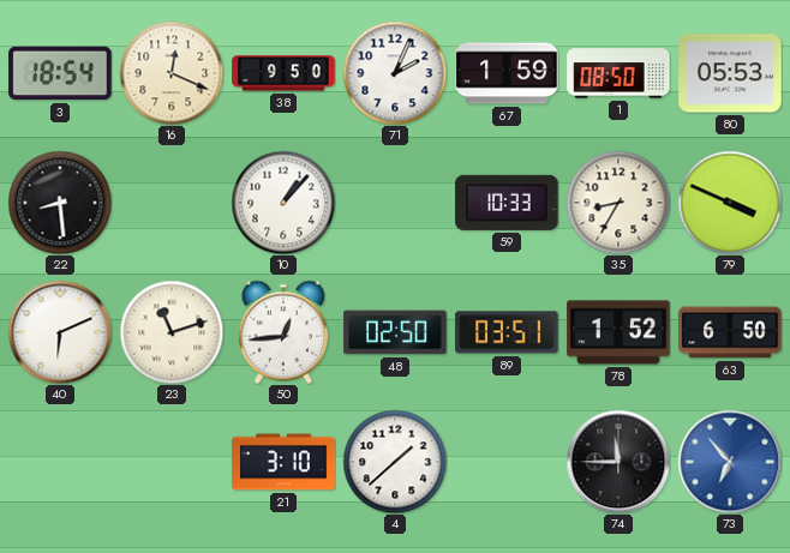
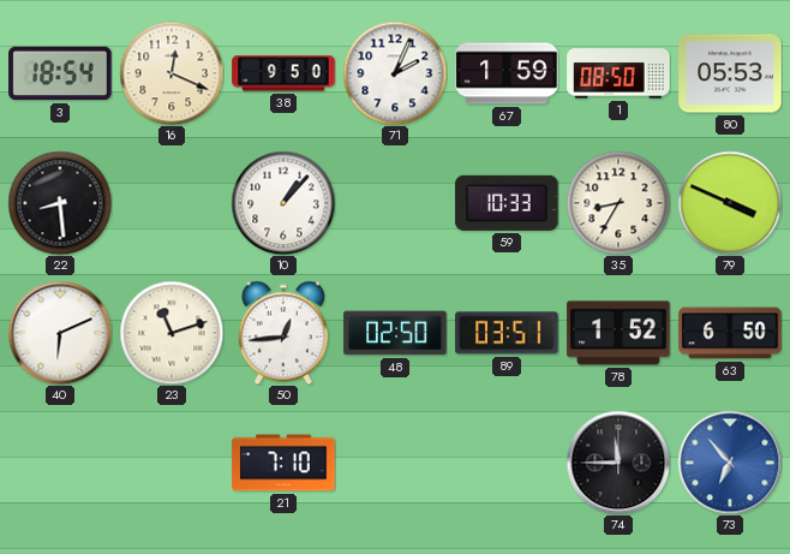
21: 3:10 -> 7:10 (283, 463)
4: 1:38 -> none (395, 462)
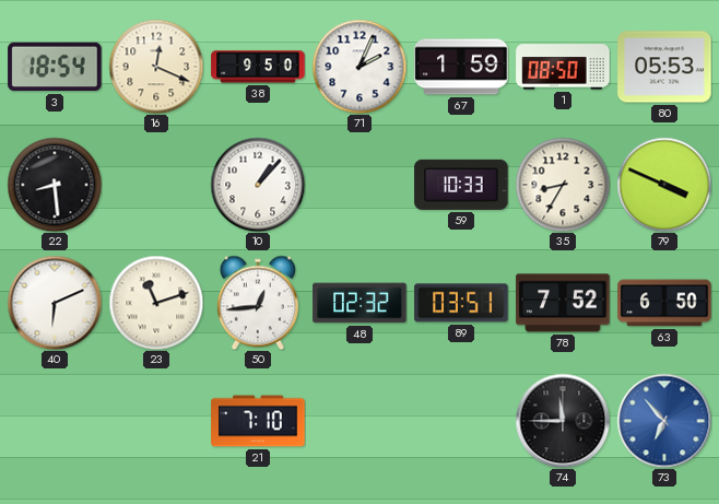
48: 02:50 -> 02:32 (360, 303)
78: 1:52 -> 7:52 (563, 303)
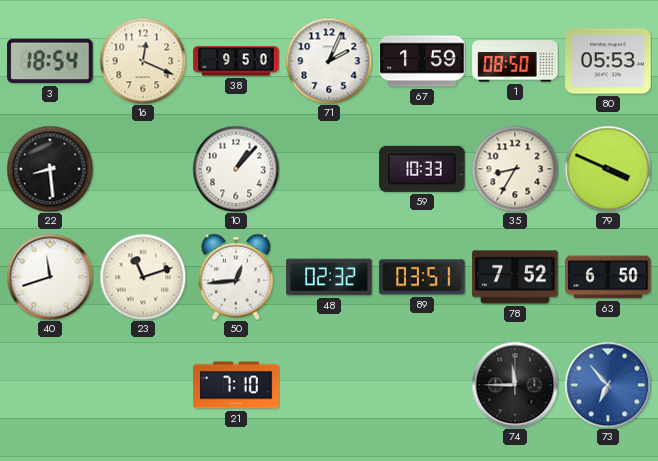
40: 6:11 -> 11:42 (50, 277)
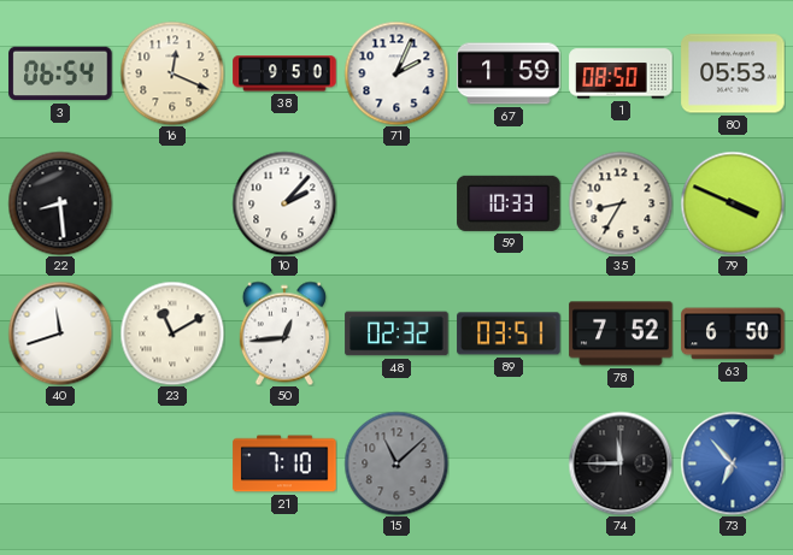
3: 18:54 -> 06:54 (60, 73)
10: 1:07 -> 2:07 (284, 203)
23: 11:12 -> 11:10 (172, 333)
15: none -> 11:08 (397, 464)
